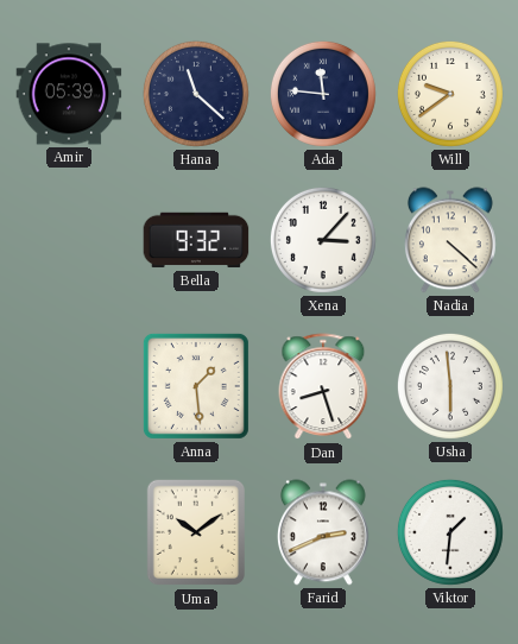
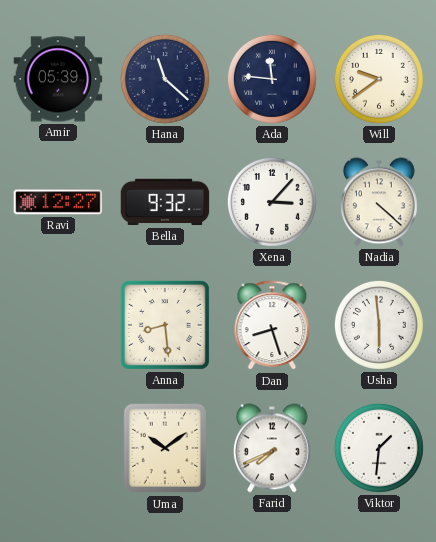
Ravi: none -> 12:27 (58, 202)
Anna: 1:29 -> 8:29 (165, 325)
Farid: 2:41 -> 7:41 (272, 448)
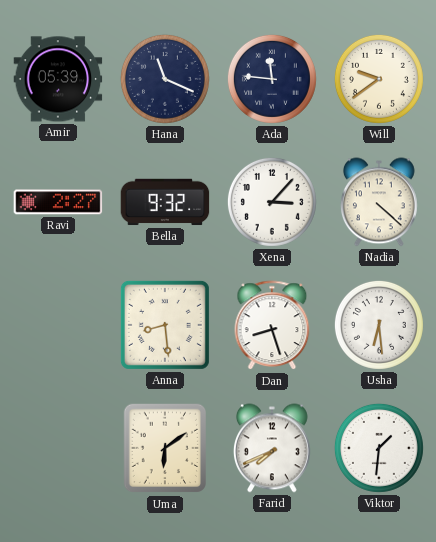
Hana: 11:22 -> 11:19 (165, 79)
Ravi: 12:27 -> 2:27 (58, 202)
Usha: 5:59 -> 6:29 (379, 325)
Uma: 10:09 -> 6:09 (164, 448)
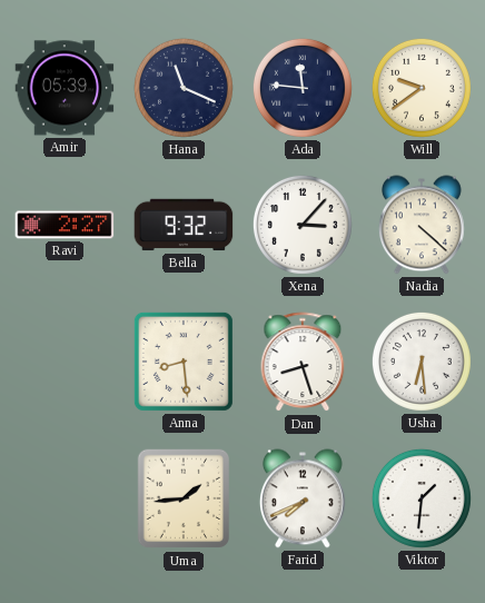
Uma: 6:09 -> 1:44 (182, 498)
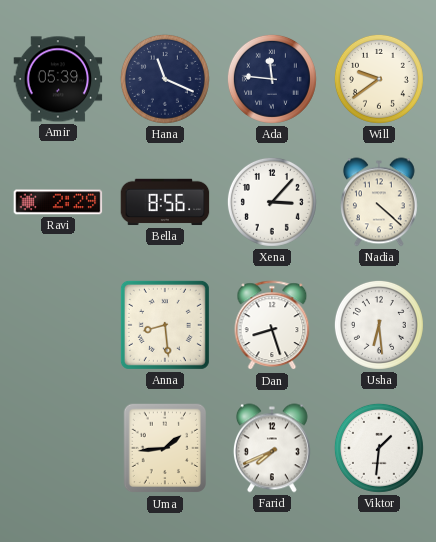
Ravi: 2:27 -> 2:29 (58, 202)
Bella: 9:32 -> 8:56 (165, 202)
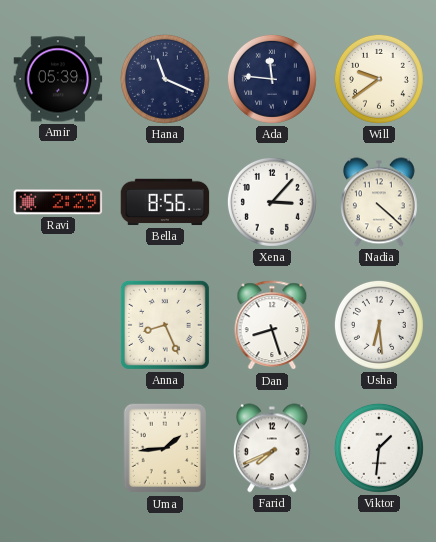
Anna: 8:29 -> 8:26 (165, 325)
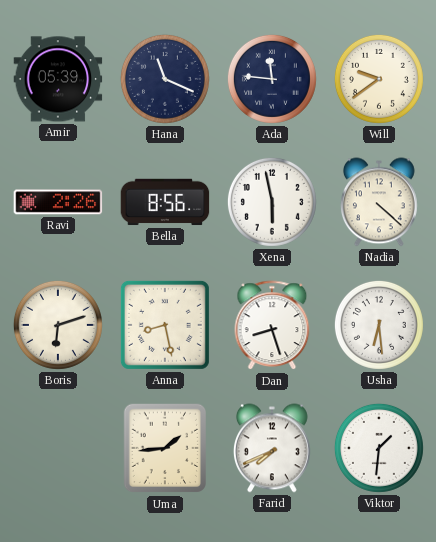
Ravi: 2:29 -> 2:26 (58, 202)
Xena: 3:07 -> 5:58 (272, 202)
Boris: none -> 6:12 (58, 325)
Anna: 8:26 -> 8:28 (165, 325)
